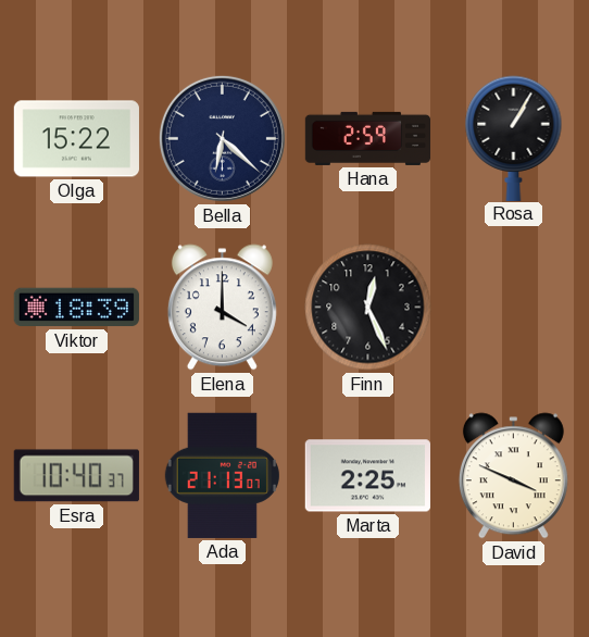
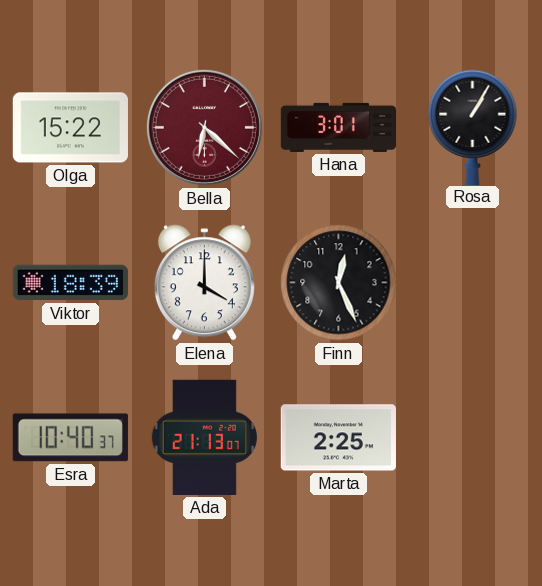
Bella dial: navy -> burgundy (204, 127)
Hana: 2:59 -> 3:01 (339, 127)
David: 3:49 -> none (513, 476)
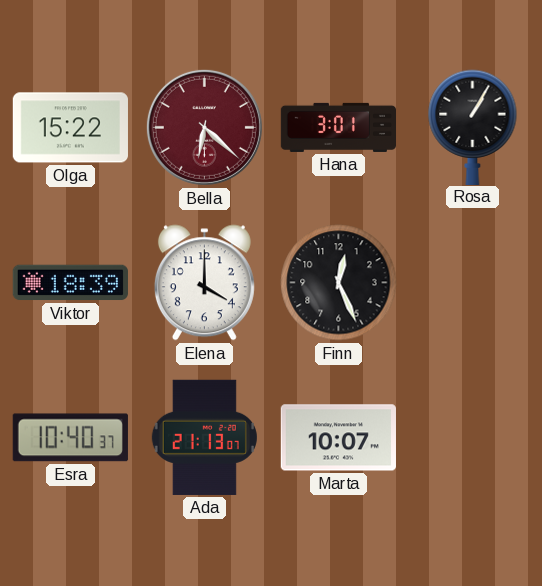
Marta: 2:25 -> 10:07 (338, 438)
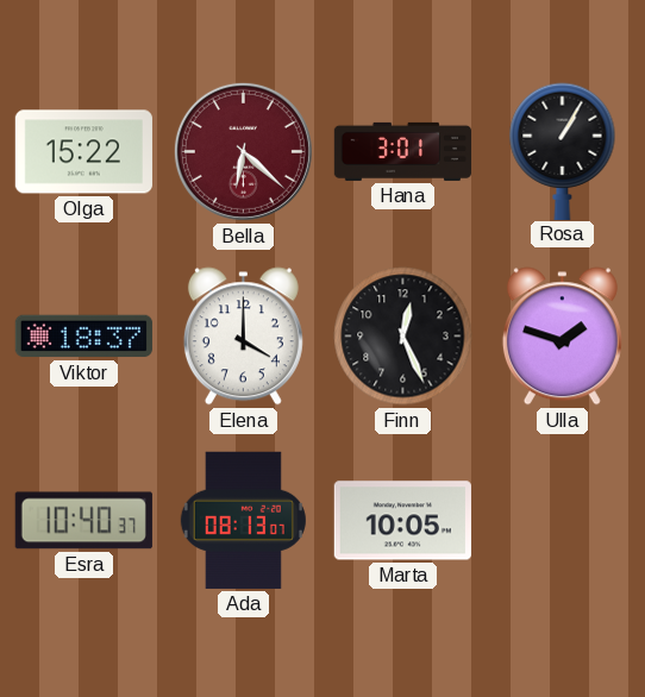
Viktor: 18:39 -> 18:37 (83, 337)
Ulla: none -> 1:48 (562, 337)
Ada: 21:13 -> 08:13 (243, 520)
Marta: 10:07 -> 10:05 (402, 521)
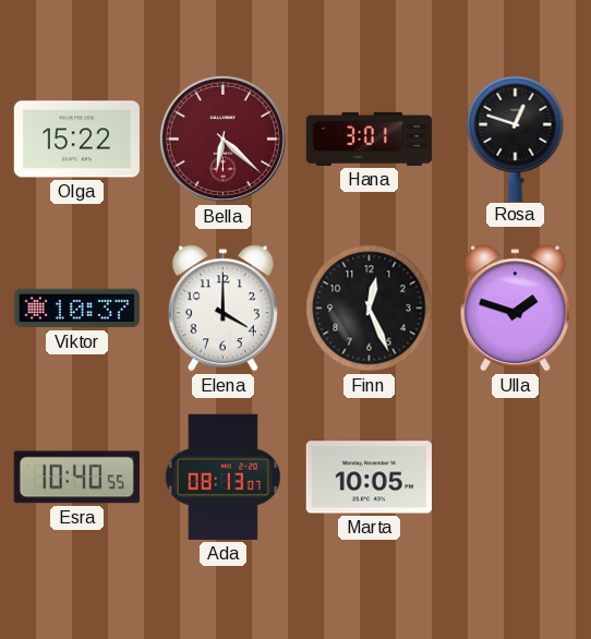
Rosa: 1:05 -> 12:48 (516, 138)
Viktor: 18:37 -> 10:37 (76, 309)
Esra: 10:40:37 -> 10:40:55 (76, 478)
